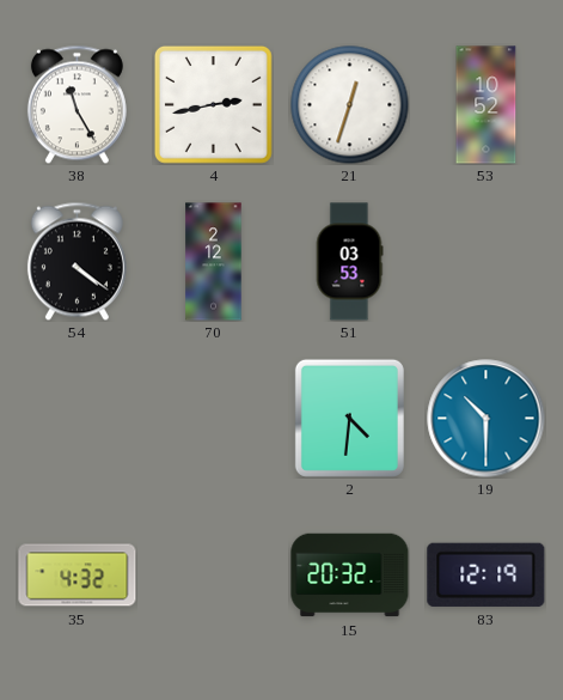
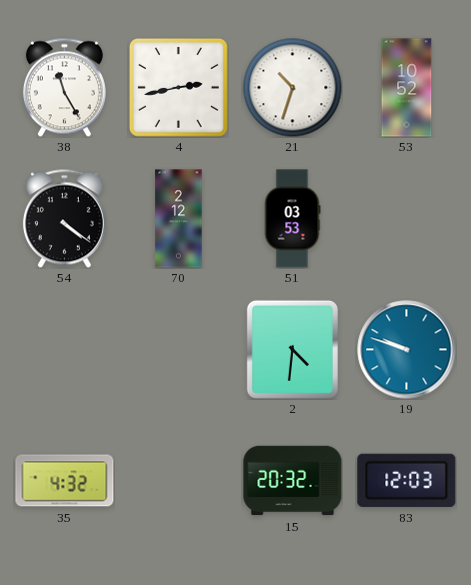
21: 12:33 -> 10:33 (293, 88)
19: 10:30 -> 9:48 (407, 350)
83: 12:19 -> 12:03 (407, 480)
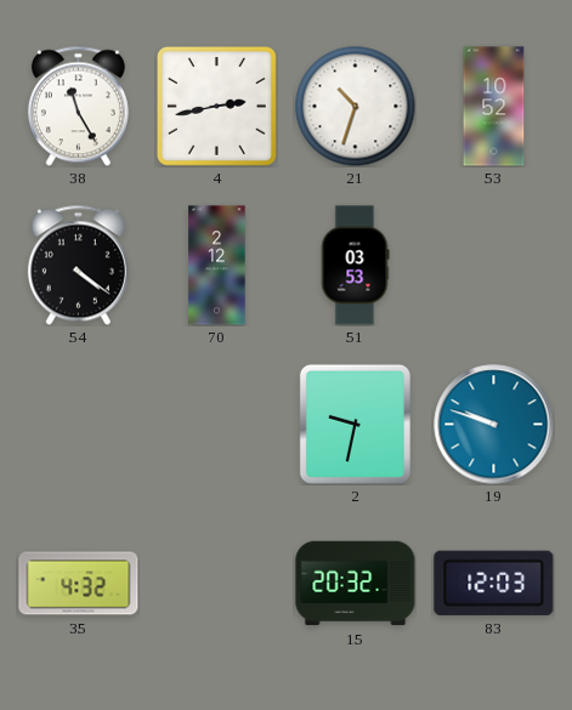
2: 4:31 -> 9:32 (355, 424)
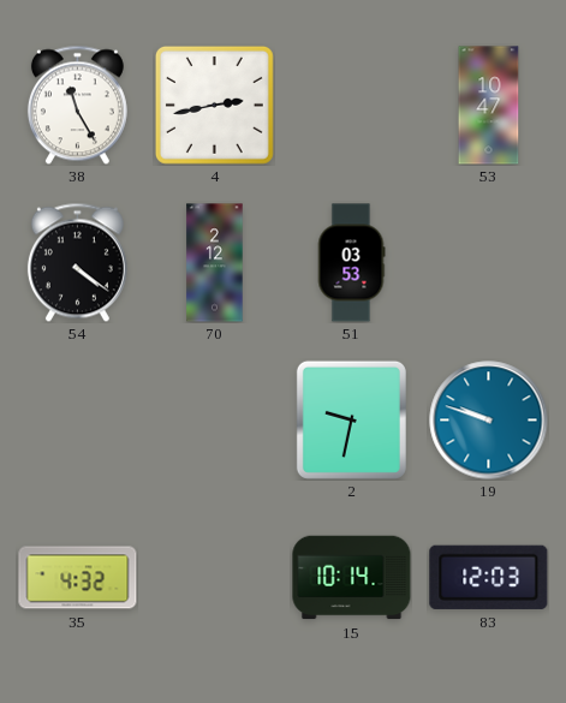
21: 10:33 -> none (356, 107)
53: 10:52 -> 10:47 (489, 106)
15: 20:32 -> 10:14 (352, 578)
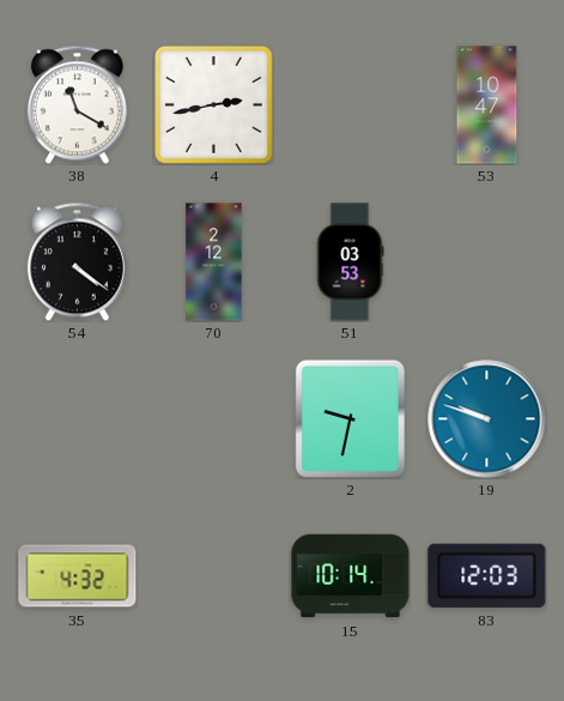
38: 11:25 -> 11:20 (77, 104)
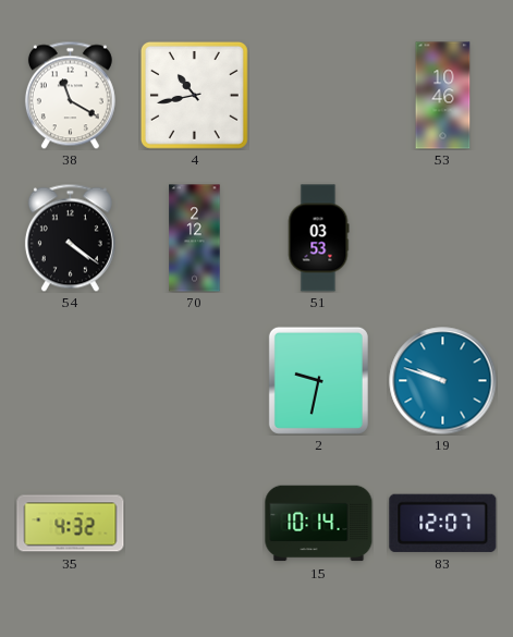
4: 2:43 -> 10:43 (194, 95)
53: 10:47 -> 10:46 (443, 96)
83: 12:03 -> 12:07 (443, 523)
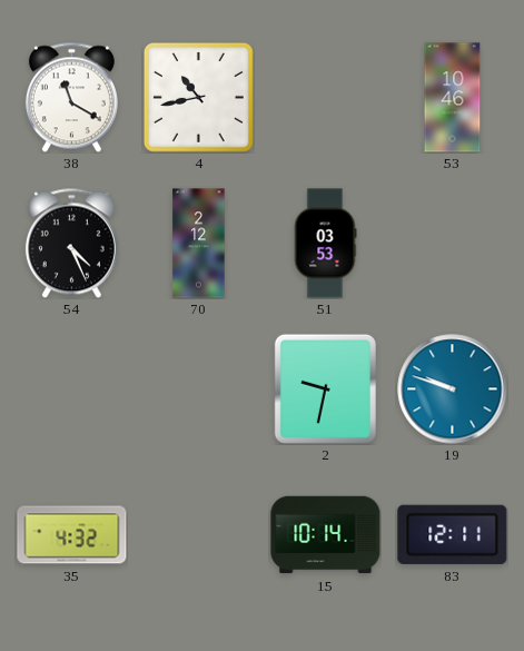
54: 4:21 -> 4:26 (71, 243)
83: 12:07 -> 12:11 (453, 534)
